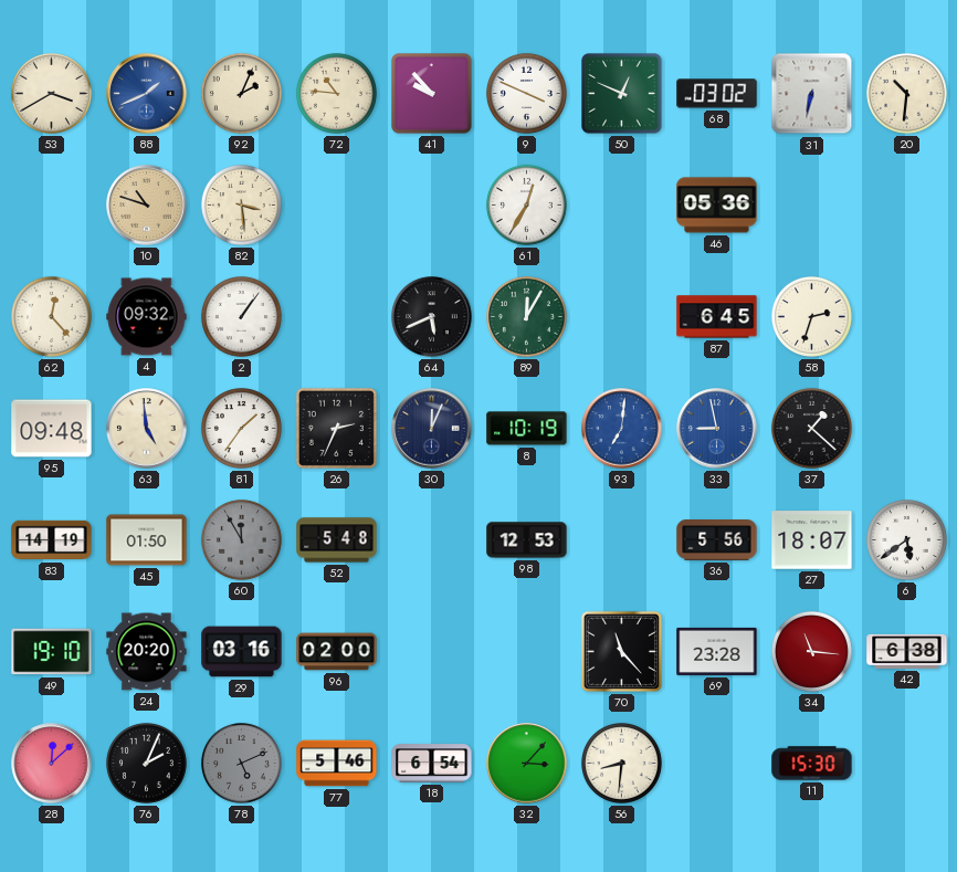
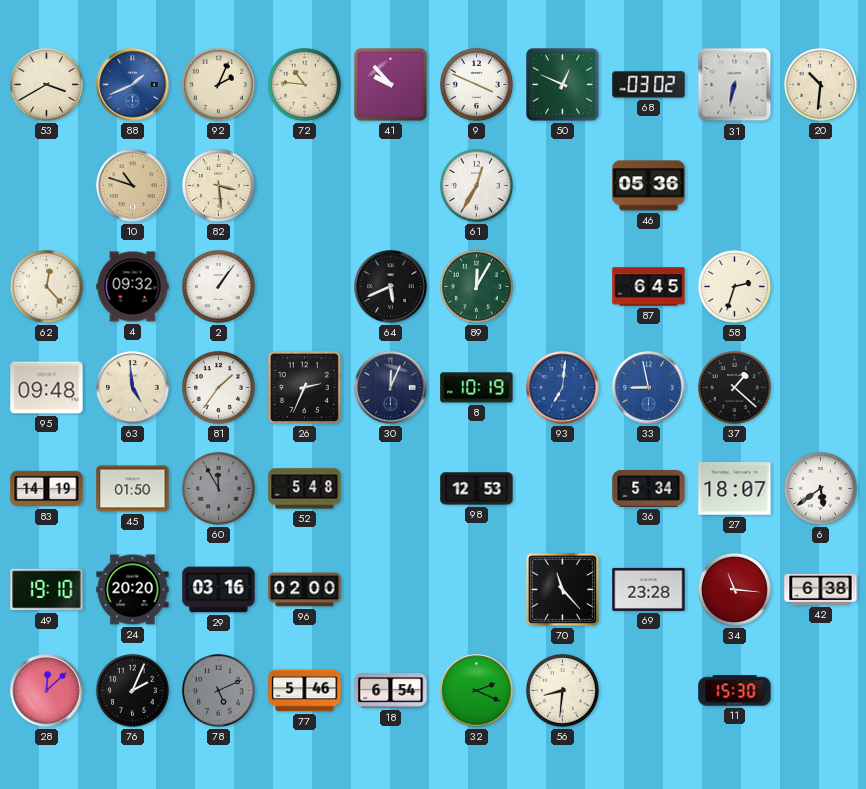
36: 5:56 -> 5:34 (649, 489)
32: 3:07 -> 2:19 (477, 691)
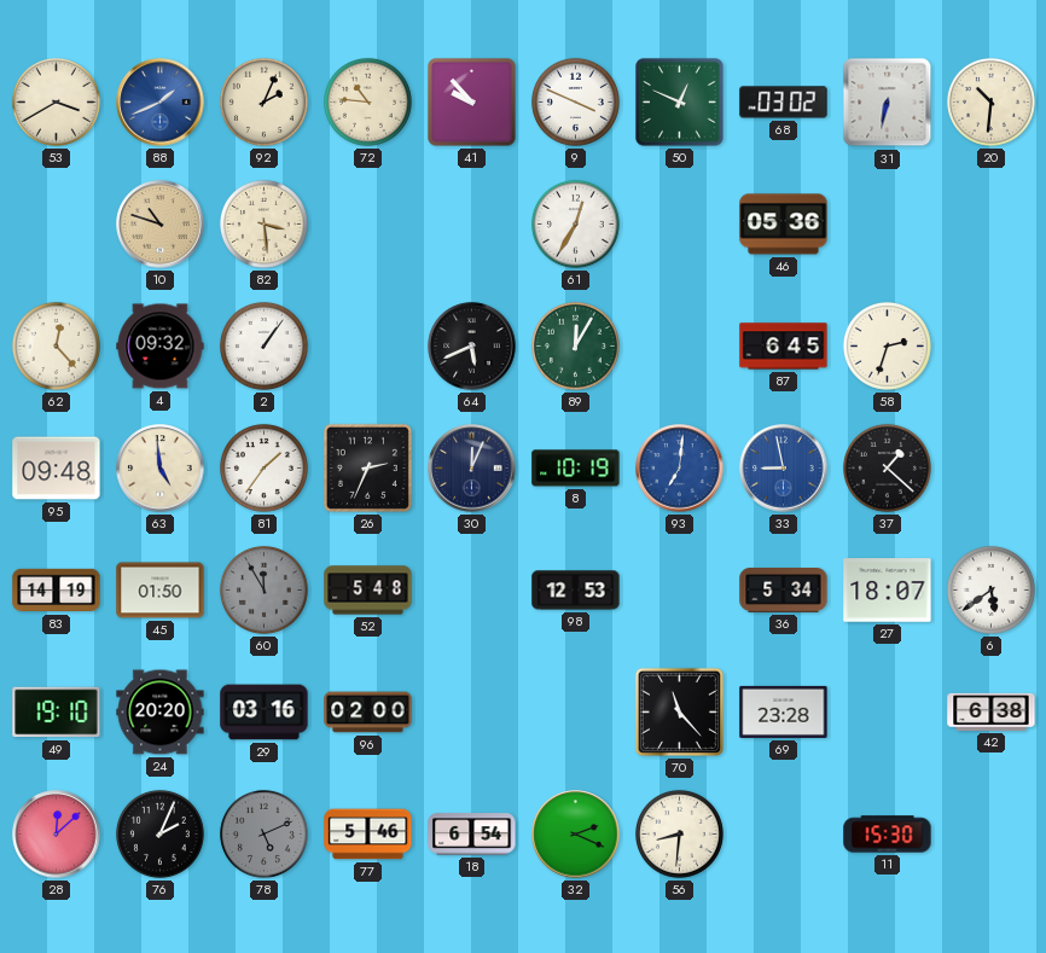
34: 11:16 -> none (734, 589)
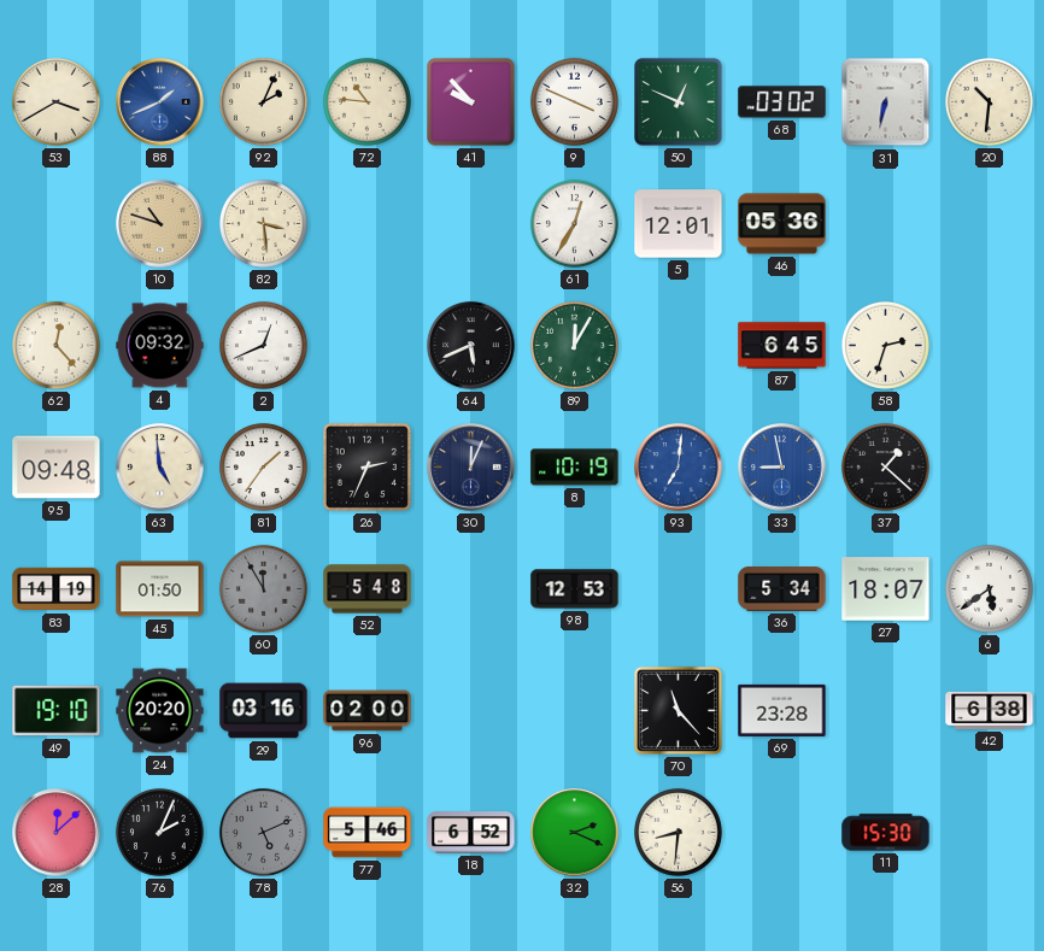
5: none -> 12:01 (679, 224)
2: 1:06 -> 12:41 (263, 345)
18: 6:54 -> 6:52 (471, 833)
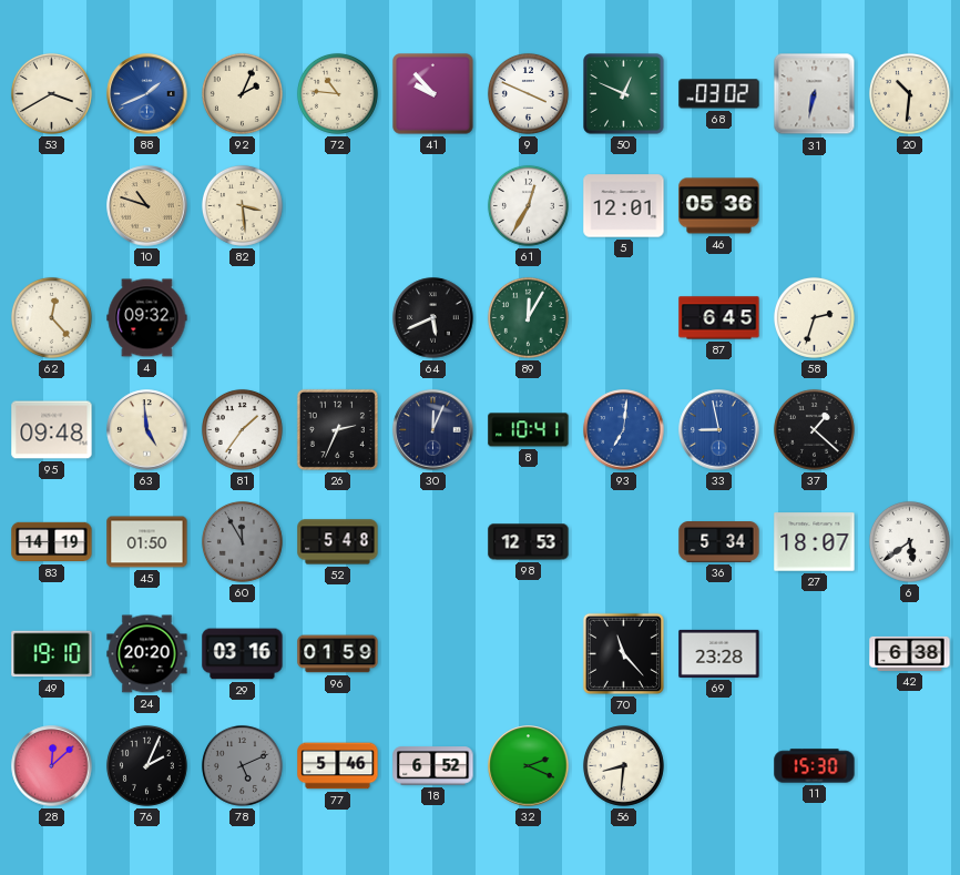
2: 12:41 -> none (263, 345)
8: 10:19 -> 10:41 (529, 430)
96: 02:00 -> 01:59 (338, 654)
